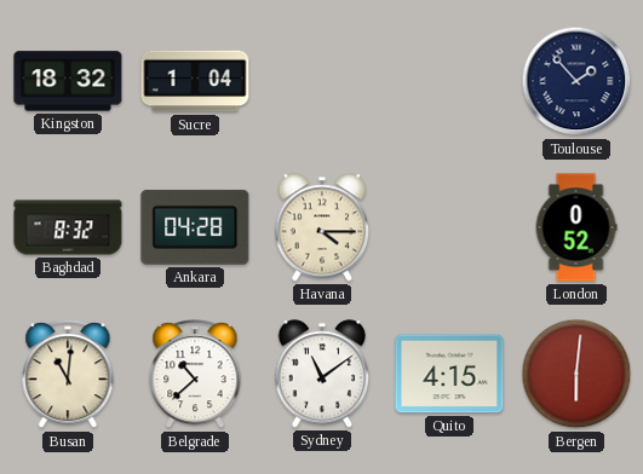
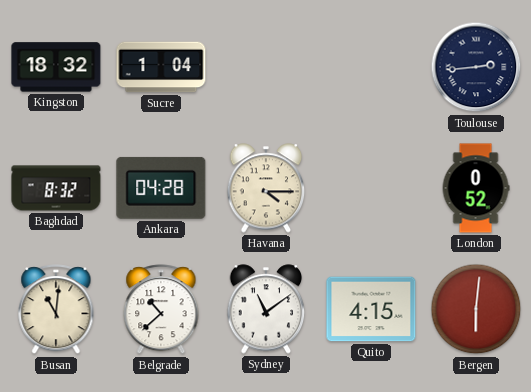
Toulouse: 1:53 -> 2:44 (476, 67)
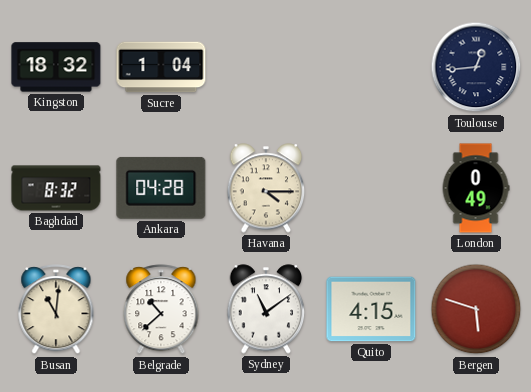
Toulouse: 2:44 -> 12:44 (476, 67)
London: 0:52 -> 0:49 (476, 188)
Bergen: 6:01 -> 5:48 (476, 309)
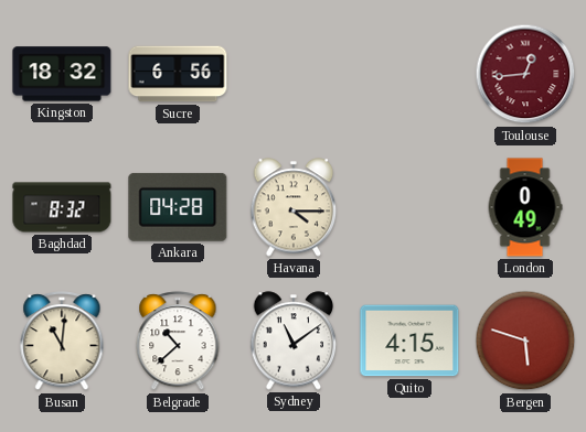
Sucre: 1:04 -> 6:56 (178, 74)
Toulouse dial: navy -> burgundy (525, 74)
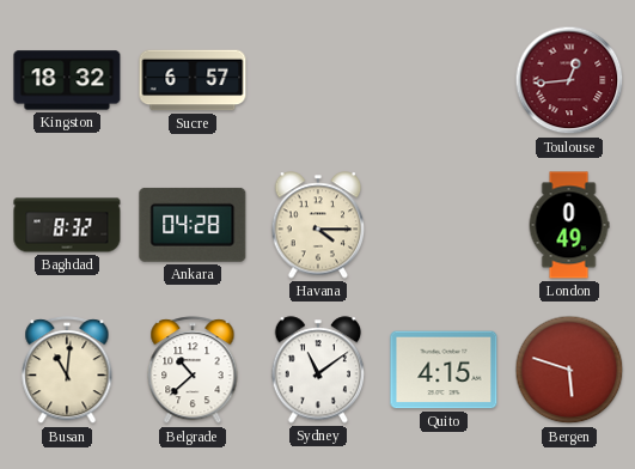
Sucre: 6:56 -> 6:57 (193, 80)
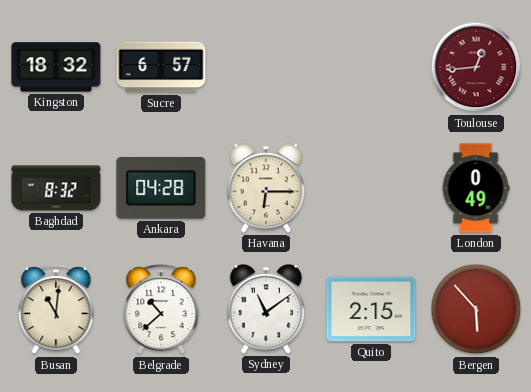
Havana: 4:15 -> 6:15 (266, 188)
Quito: 4:15 -> 2:15 (371, 309)
Bergen: 5:48 -> 5:53 (476, 309)
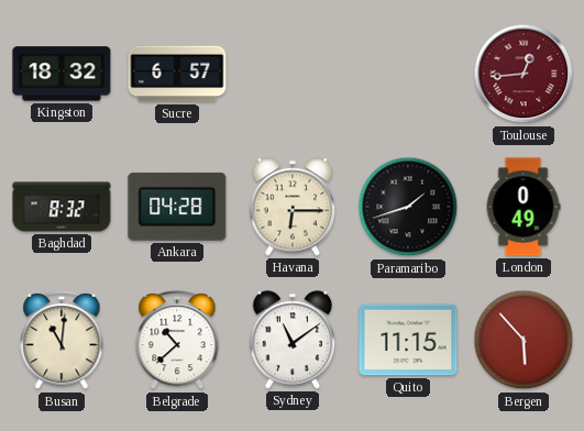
Paramaribo: none -> 1:42 (408, 207)
Quito: 2:15 -> 11:15 (408, 340)
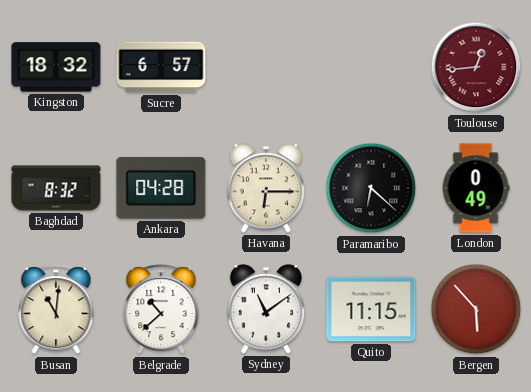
Paramaribo: 1:42 -> 6:22 (371, 188)
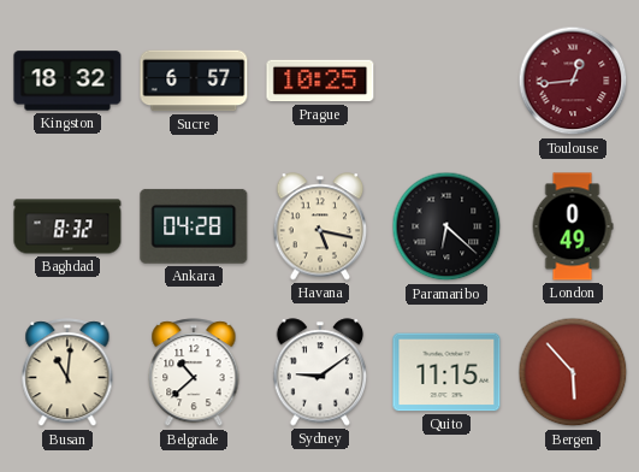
Prague: none -> 10:25 (320, 81)
Havana: 6:15 -> 5:17 (320, 226)
Sydney: 11:09 -> 9:09 (320, 372)
